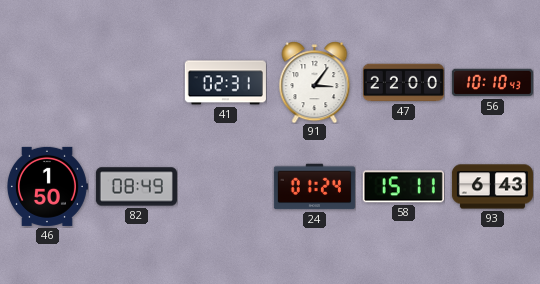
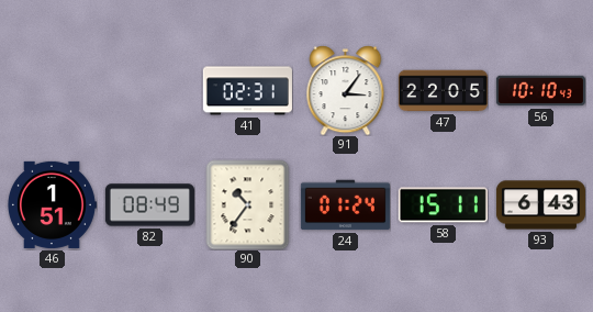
47: 22:00 -> 22:05 (443, 91)
46: 1:50 -> 1:51 (52, 204)
90: none -> 10:36 (248, 204)
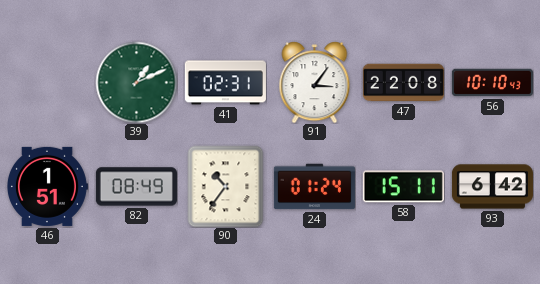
39: none -> 1:11 (136, 82)
47: 22:05 -> 22:08 (403, 83)
93: 6:43 -> 6:42 (492, 187)
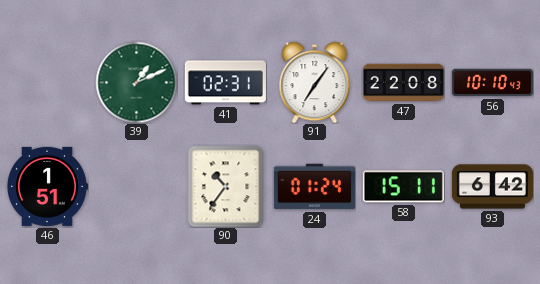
91: 3:06 -> 7:06 (315, 82)
82: 08:49 -> none (136, 187)
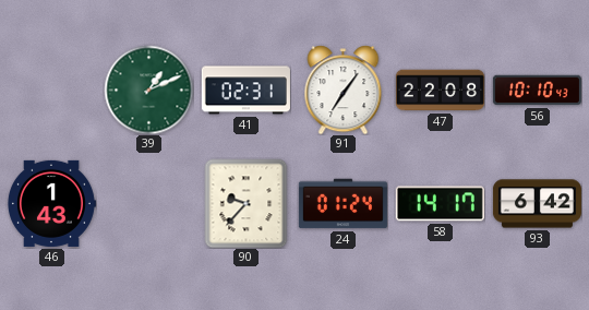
46: 1:51 -> 1:43 (51, 203)
90: 10:36 -> 9:37 (247, 203)
58: 15:11 -> 14:17 (440, 204)
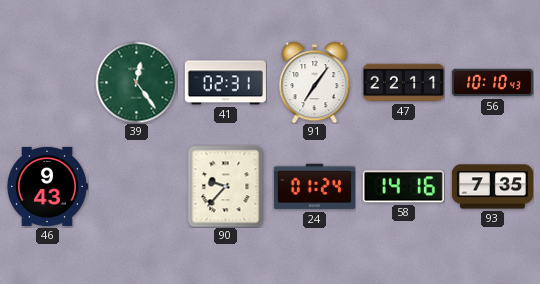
39: 1:11 -> 12:24 (136, 82)
47: 22:08 -> 22:11 (403, 83)
46: 1:43 -> 9:43 (47, 186)
58: 14:17 -> 14:16 (403, 187)
93: 6:42 -> 7:35 (492, 187)
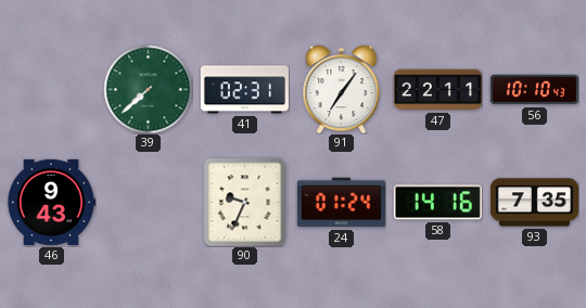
39: 12:24 -> 7:38 (148, 89)
90: 9:37 -> 9:34 (245, 202)
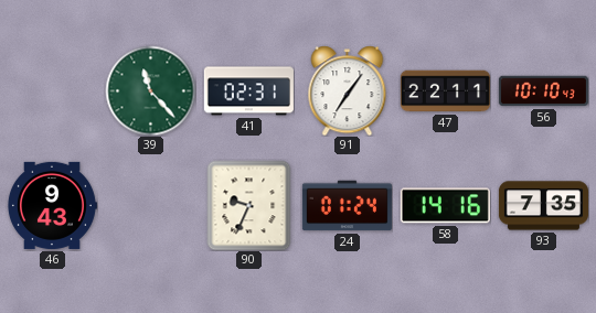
39: 7:38 -> 11:23 (150, 90)
